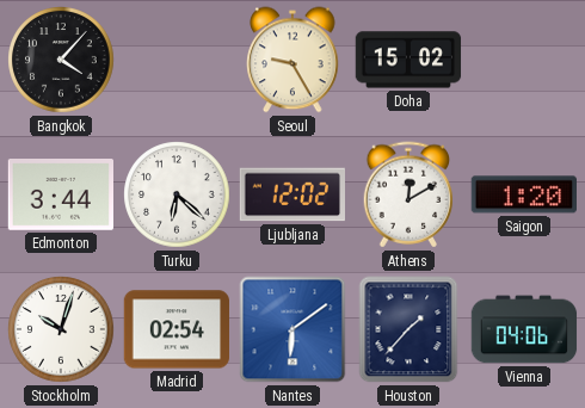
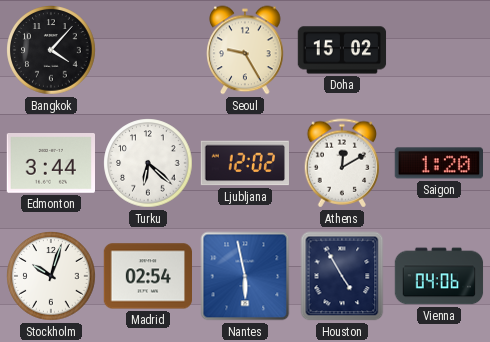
Nantes: 6:09 -> 5:58 (245, 276)
Houston: 1:37 -> 4:55 (342, 276)
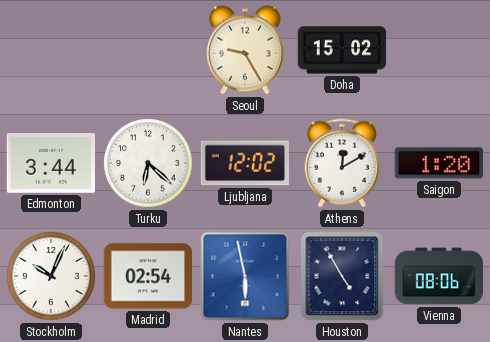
Bangkok: 4:07 -> none (51, 50)
Stockholm: 10:03 -> 10:04 (51, 276)
Vienna: 04:06 -> 08:06 (439, 276)
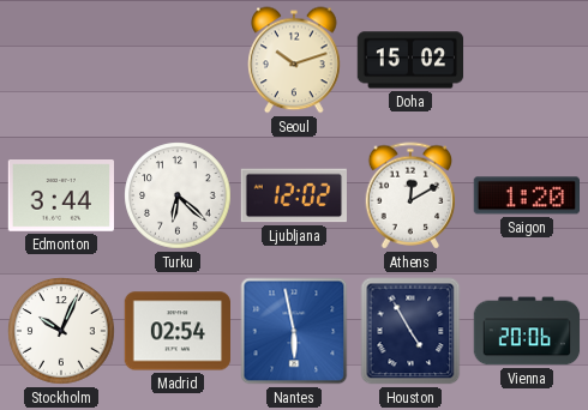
Seoul: 9:25 -> 10:12 (294, 60)
Vienna: 08:06 -> 20:06 (527, 331)
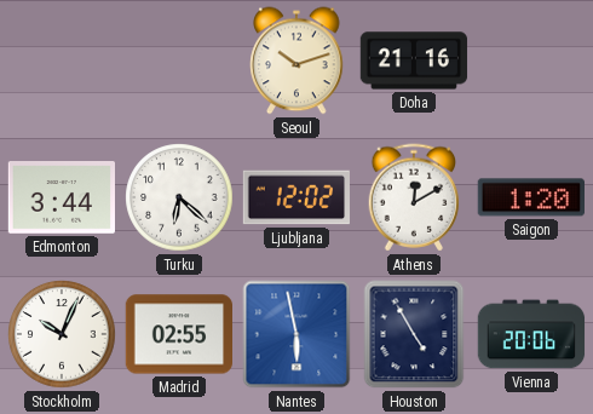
Doha: 15:02 -> 21:16 (414, 61)
Madrid: 02:54 -> 02:55 (178, 334)
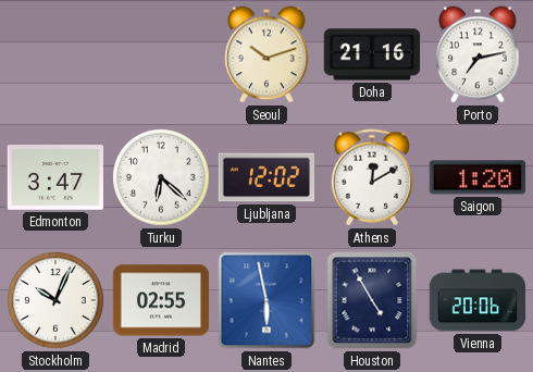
Porto: none -> 7:13 (478, 54)
Edmonton: 3:44 -> 3:47 (54, 178)
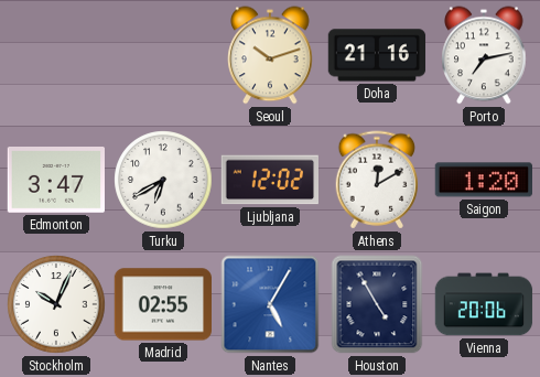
Turku: 6:22 -> 6:40 (163, 180)
Nantes: 5:58 -> 5:05 (270, 304)
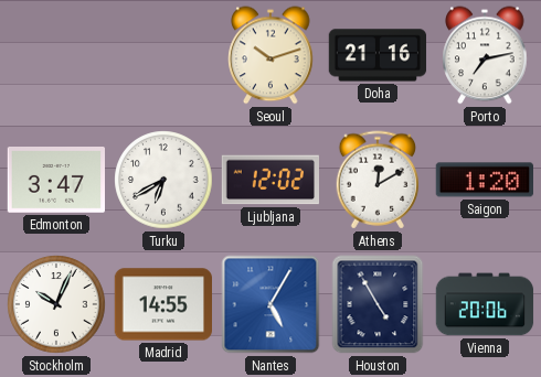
Madrid: 02:55 -> 14:55 (162, 304)
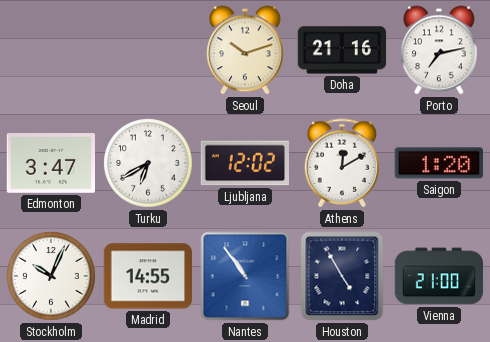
Nantes: 5:05 -> 10:54 (245, 276)
Vienna: 20:06 -> 21:00 (439, 276)
